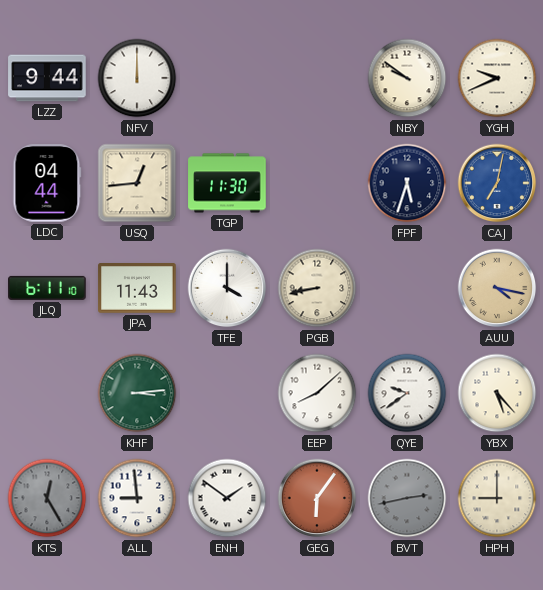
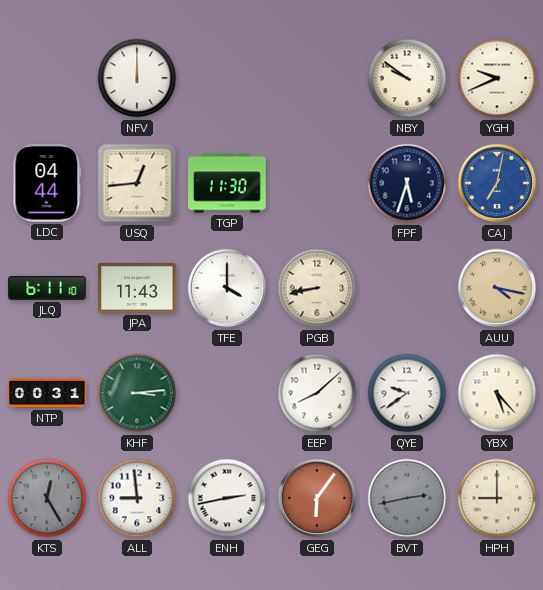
LZZ: 9:44 -> none (47, 78)
NTP: none -> 00:31 (47, 393)
ENH: 1:51 -> 2:43 (227, 498)
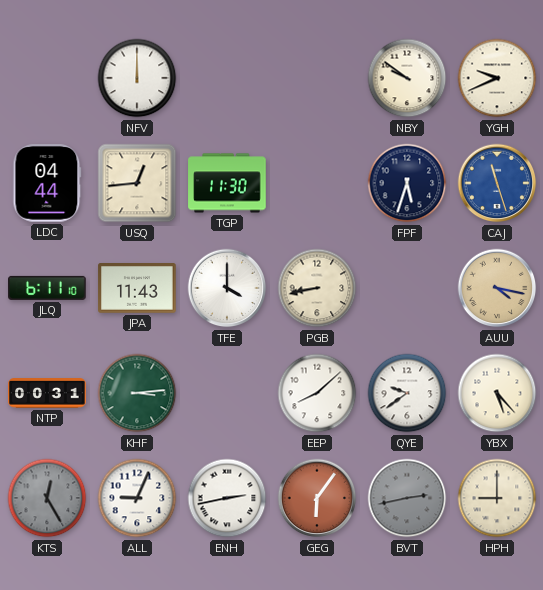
CAJ: 7:02 -> 11:27 (497, 183)
ALL: 8:59 -> 9:04 (137, 498)
